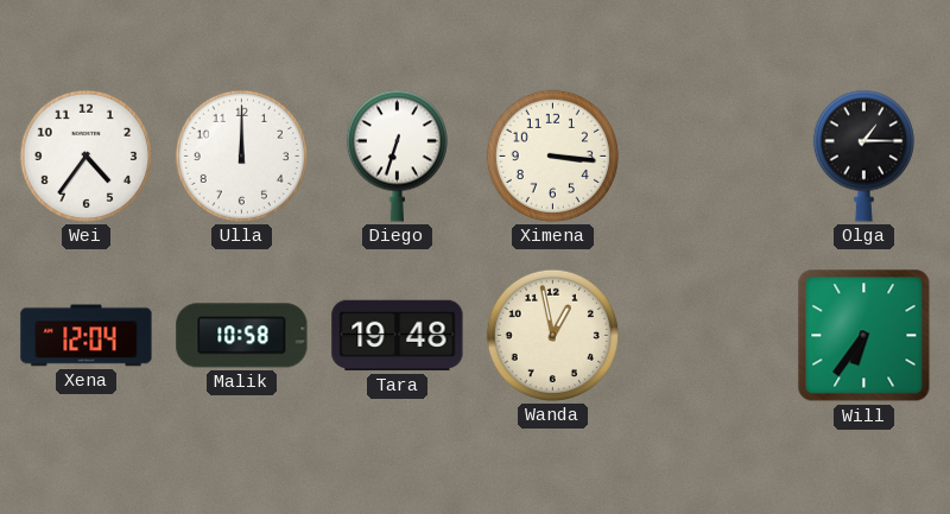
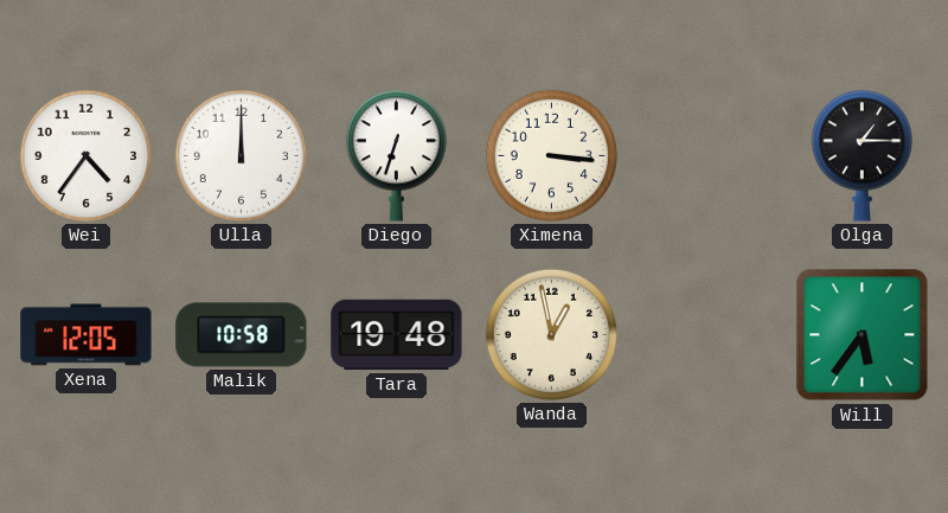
Xena: 12:04 -> 12:05 (87, 335)
Will: 6:36 -> 5:36 (863, 335)
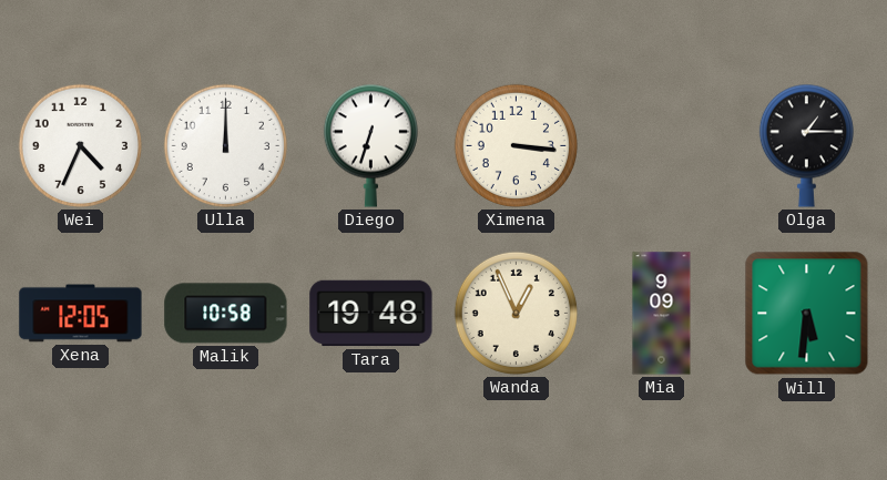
Wei: 4:36 -> 4:34 (80, 145)
Wanda: 12:58 -> 12:56 (516, 313)
Mia: none -> 9:09 (662, 314)
Will: 5:36 -> 5:31 (807, 314)
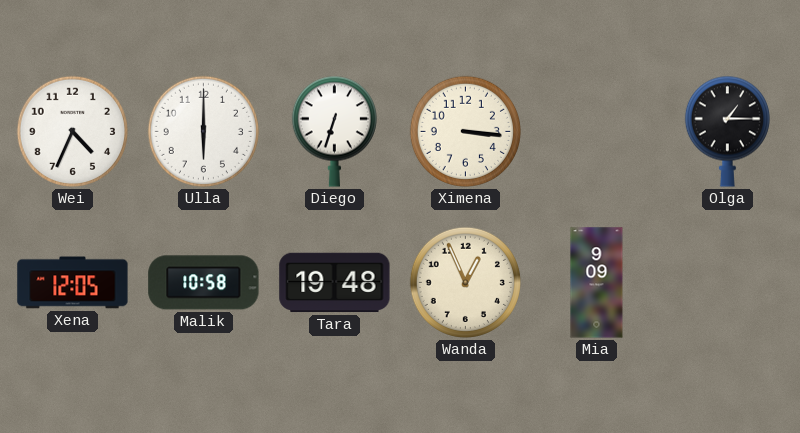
Ulla: 12:00 -> 6:00 (203, 131)
Will: 5:31 -> none (807, 314)
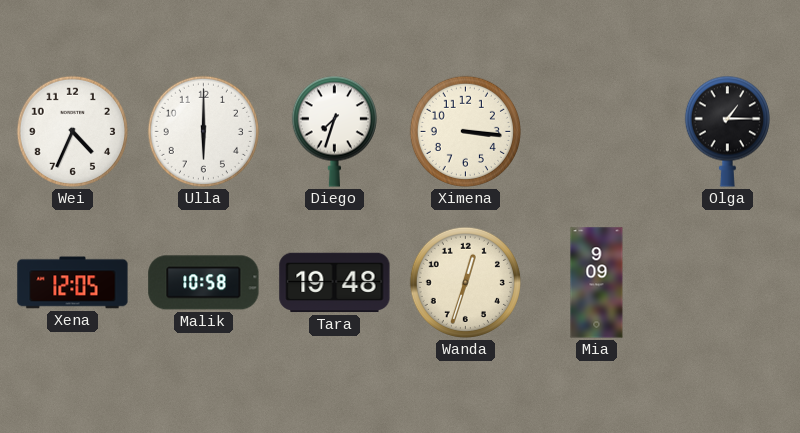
Diego: 6:33 -> 7:33 (334, 131)
Wanda: 12:56 -> 12:33 (465, 282)
